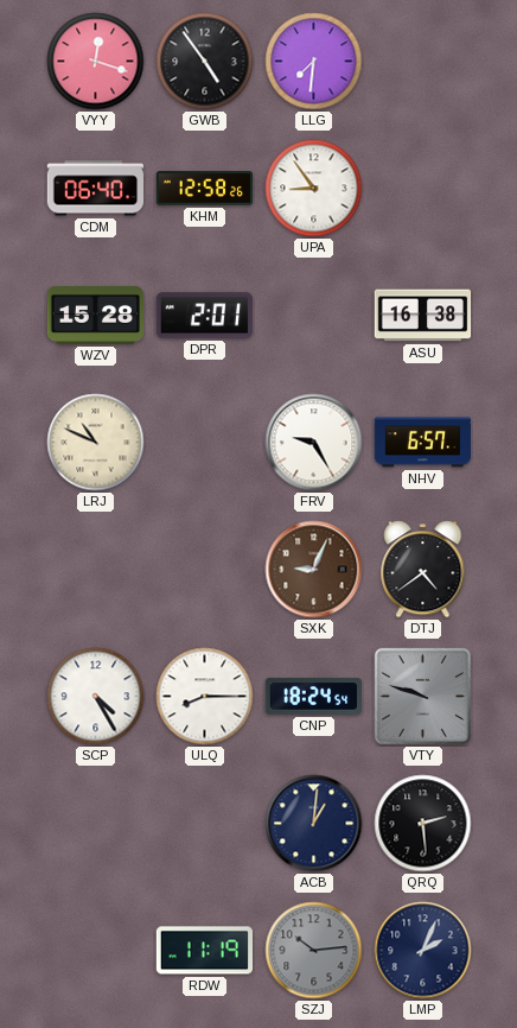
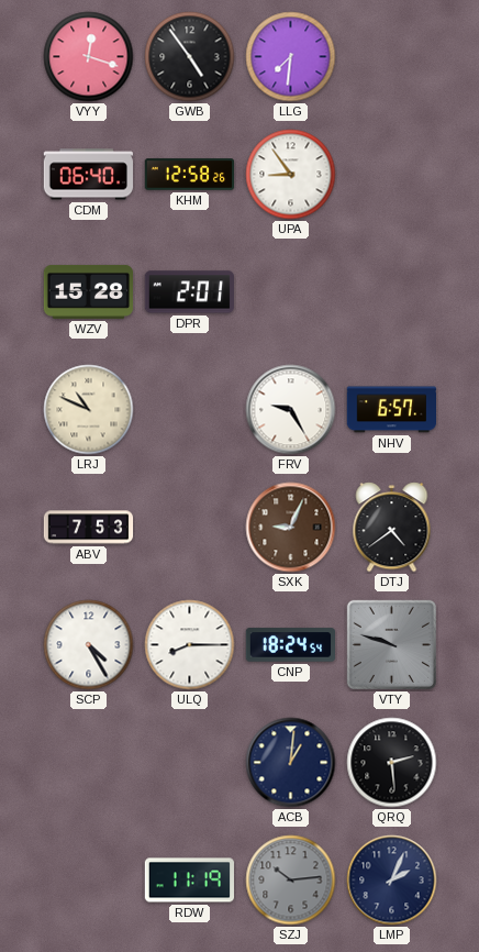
ASU: 16:38 -> none (423, 316)
ABV: none -> 7:53 (89, 528)
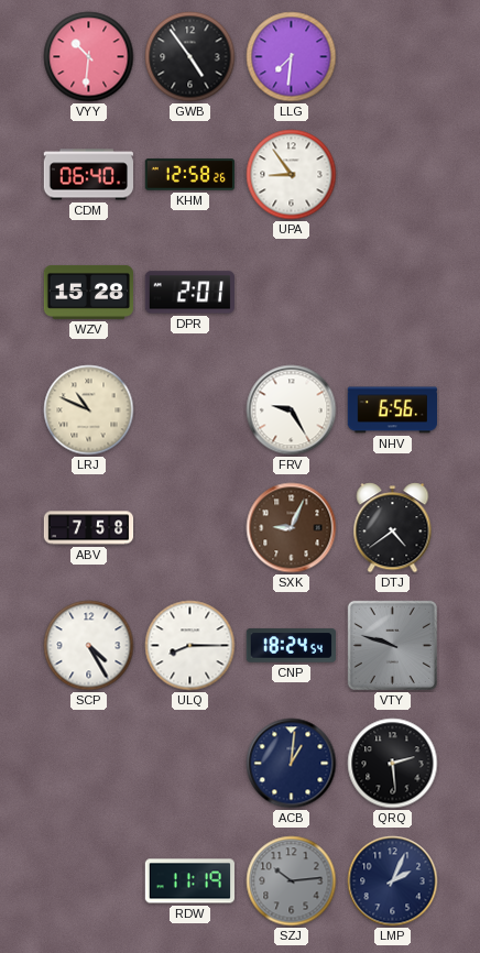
VYY: 12:18 -> 10:31 (89, 57)
NHV: 6:57 -> 6:56 (392, 410)
ABV: 7:53 -> 7:58 (89, 528)
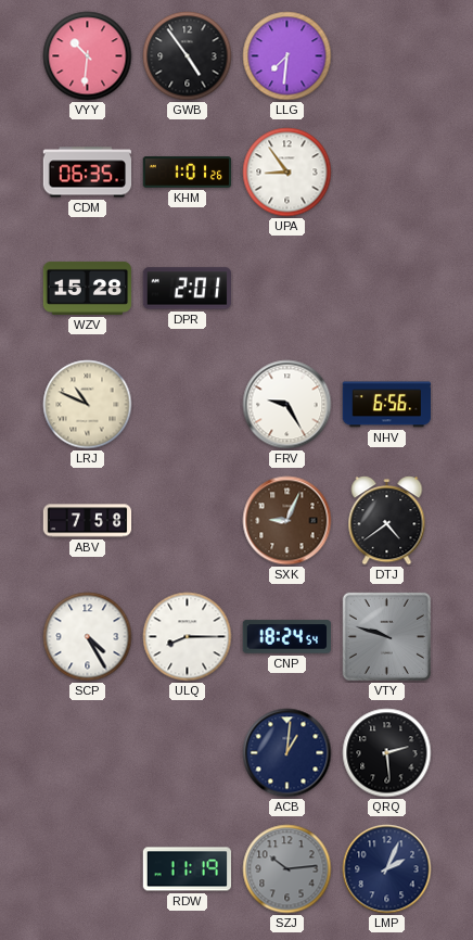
CDM: 06:40 -> 06:35 (88, 173)
KHM: 12:58 -> 1:01 (188, 173)
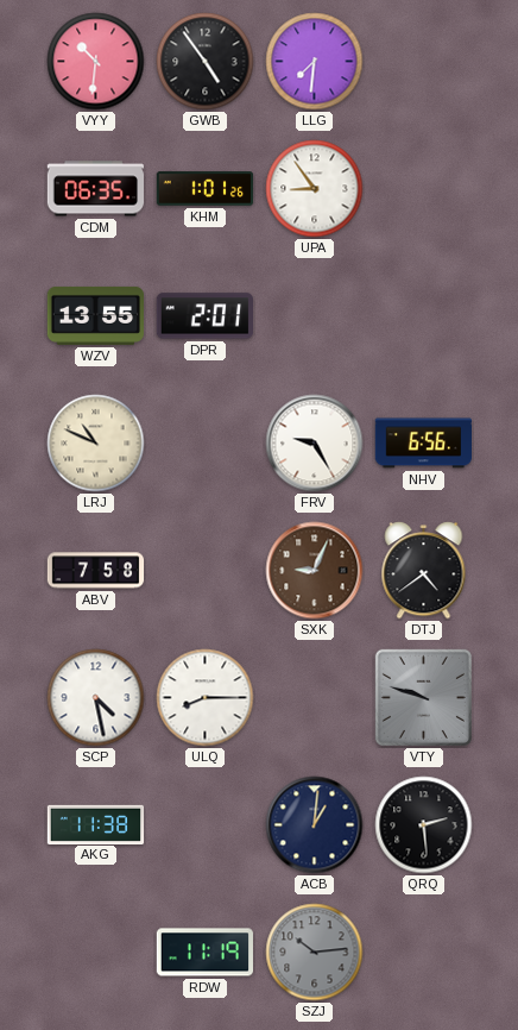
WZV: 15:28 -> 13:55 (96, 315)
SCP: 4:25 -> 4:28 (96, 698)
CNP: 18:24 -> none (286, 637)
AKG: none -> 11:38 (96, 824)
LMP: 2:04 -> none (387, 869)
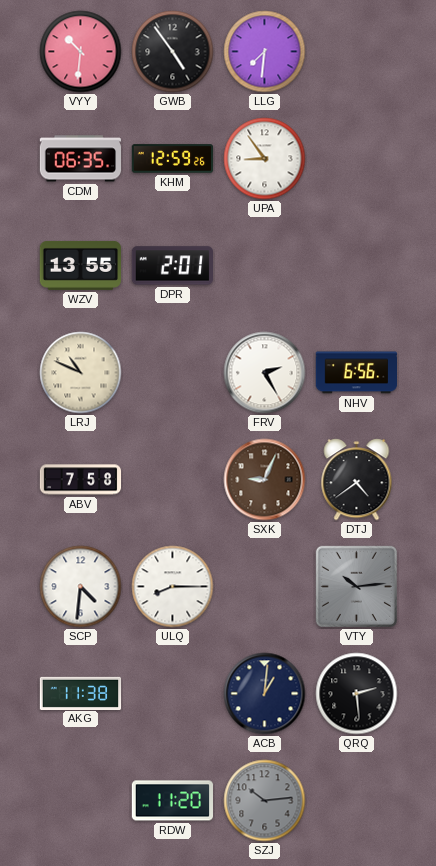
KHM: 1:01 -> 12:59 (173, 159)
FRV: 9:25 -> 2:25 (265, 373)
SCP: 4:28 -> 4:31 (81, 587)
VTY: 9:48 -> 10:14 (356, 586)
RDW: 11:19 -> 11:20 (173, 801)
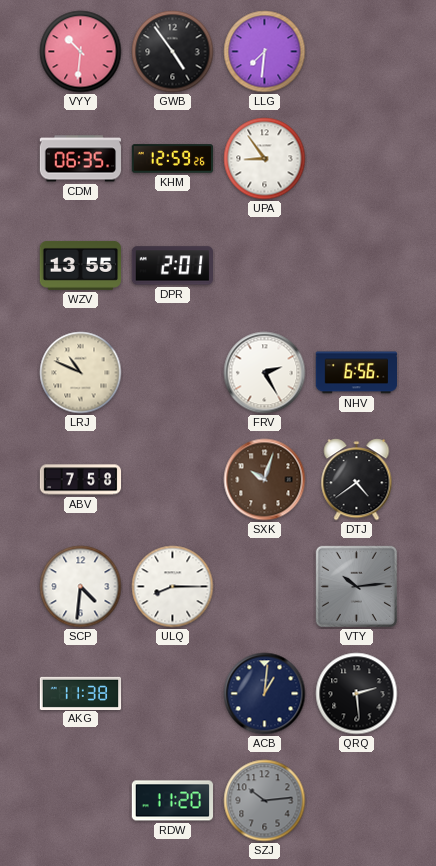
SXK: 9:04 -> 10:03 (265, 480)
